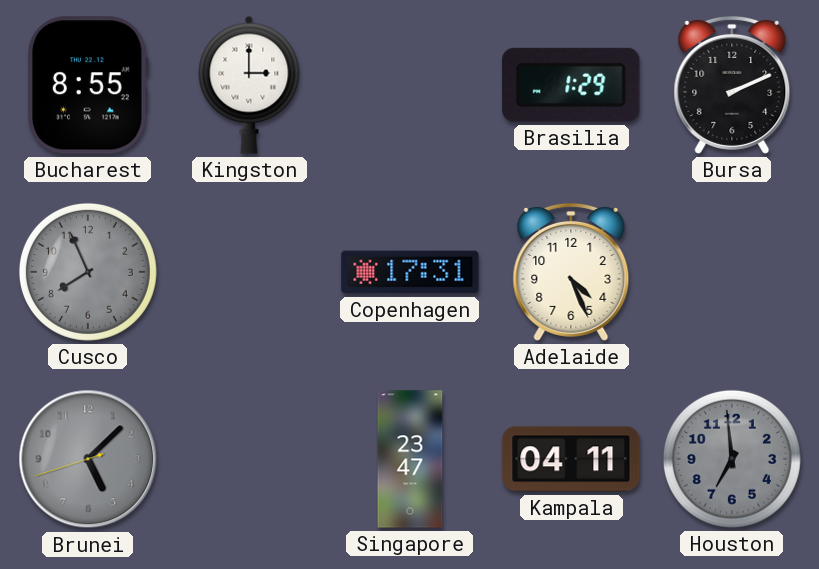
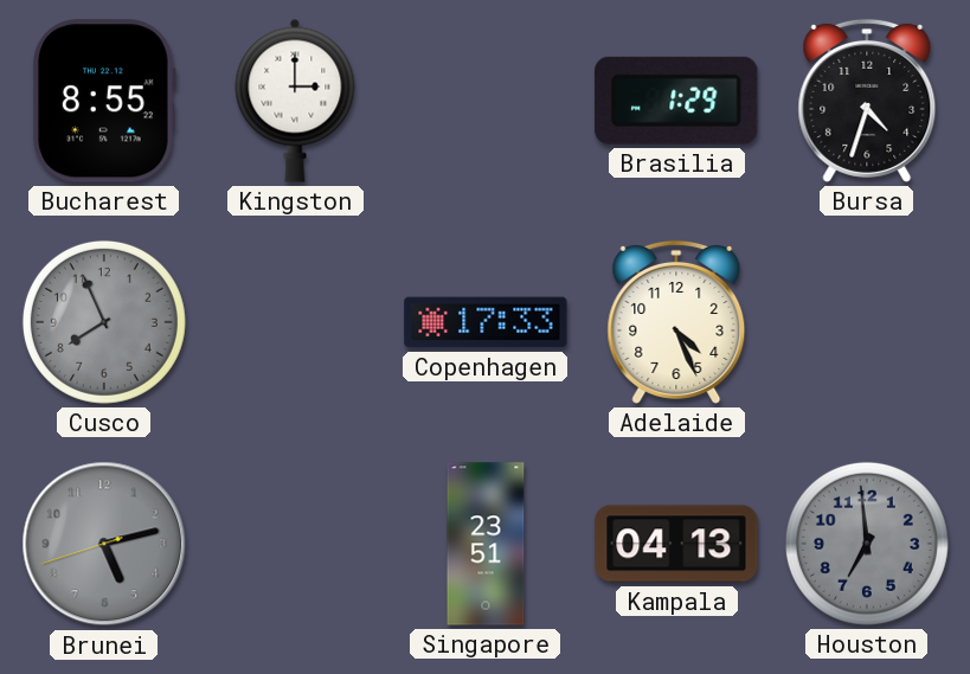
Bursa: 2:11 -> 4:33 (867, 101)
Copenhagen: 17:31 -> 17:33 (486, 322)
Brunei: 5:07 -> 5:12 (104, 544)
Singapore: 23:47 -> 23:51 (486, 544)
Kampala: 04:11 -> 04:13 (676, 544)
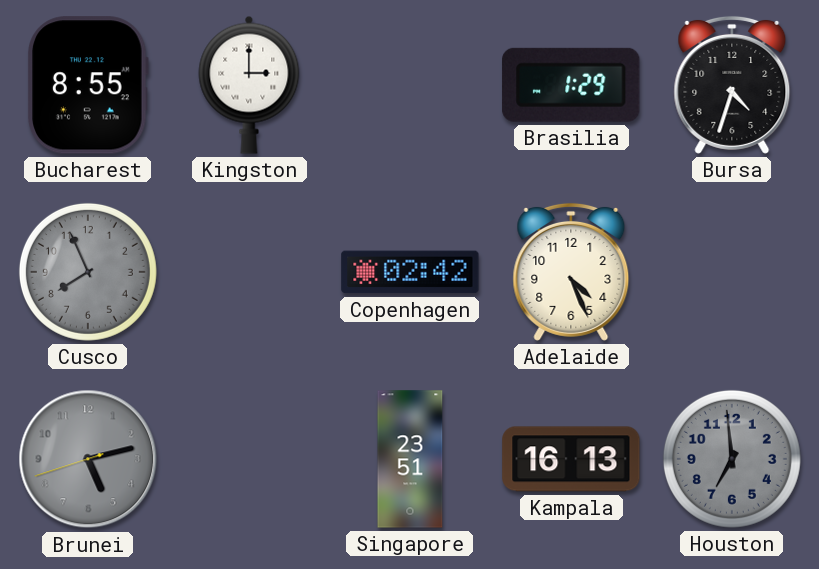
Copenhagen: 17:33 -> 02:42 (410, 272)
Kampala: 04:13 -> 16:13 (571, 459)
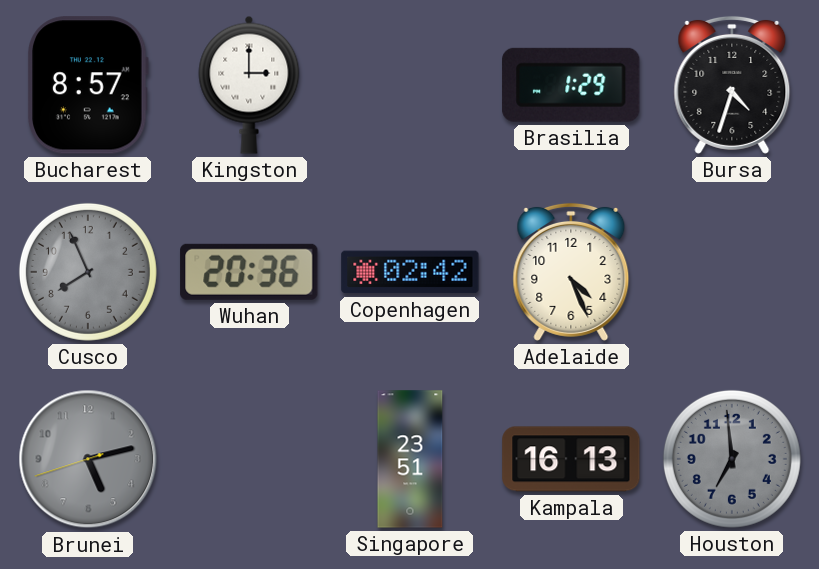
Bucharest: 8:55 -> 8:57 (88, 85)
Wuhan: none -> 20:36 (249, 272)
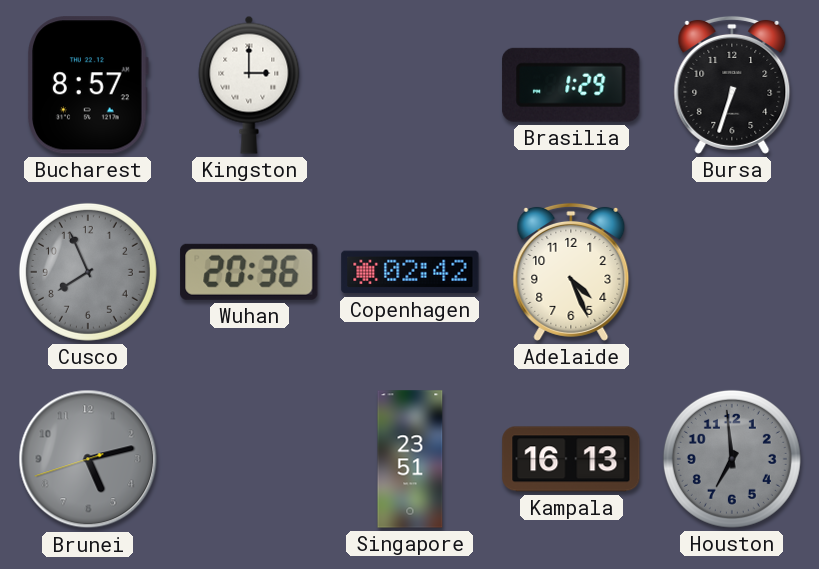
Bursa: 4:33 -> 6:33 (732, 85)
